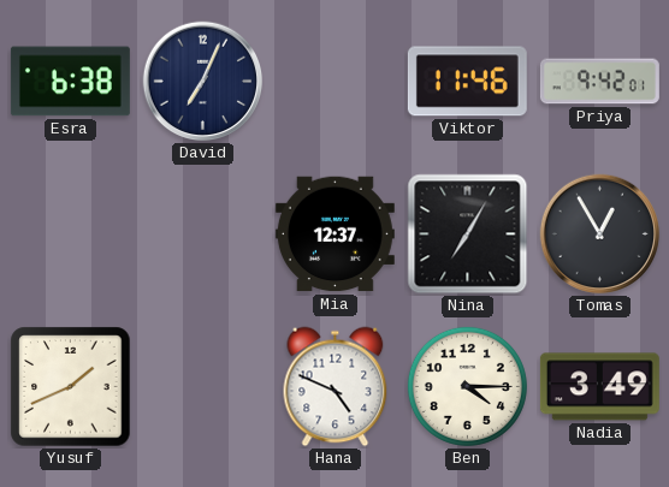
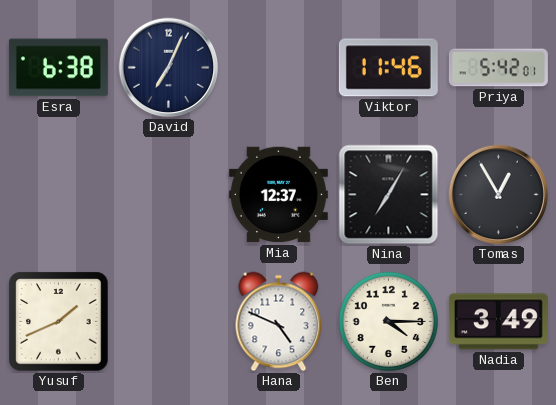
Priya: 9:42 -> 5:42 (498, 68)
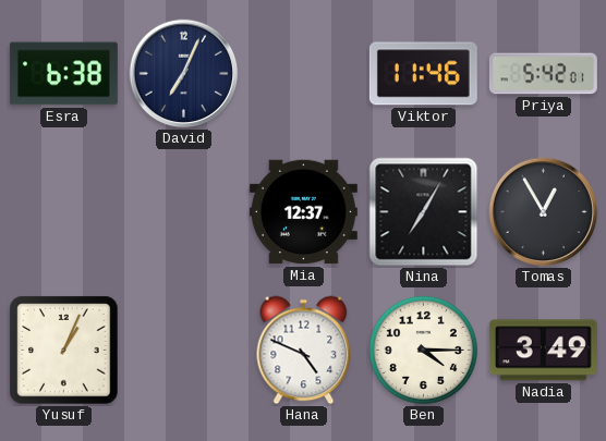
Yusuf: 1:41 -> 1:04 (64, 351)
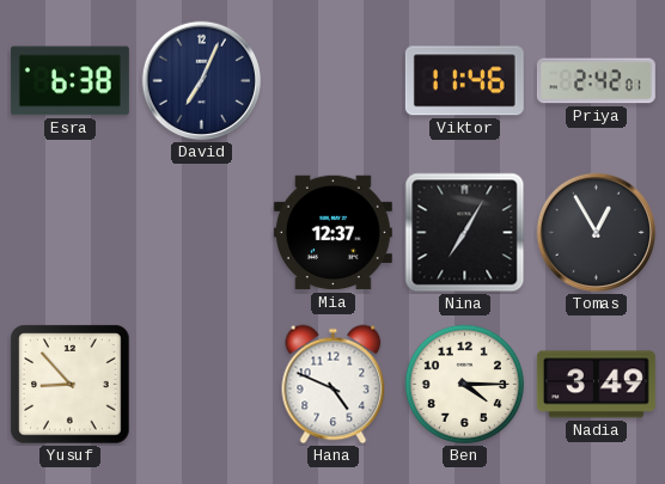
Priya: 5:42 -> 2:42 (596, 81)
Yusuf: 1:04 -> 8:53 (71, 385)
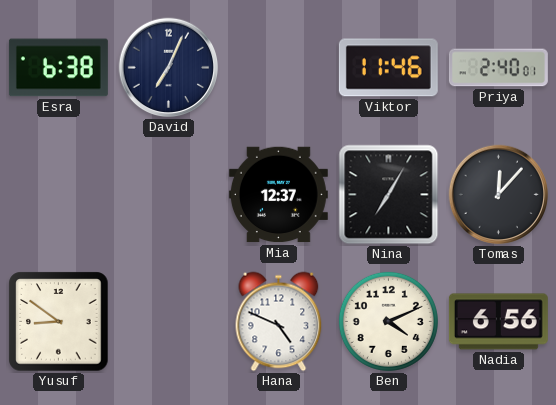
Priya: 2:42 -> 2:40 (498, 68)
Tomas: 12:55 -> 12:07 (499, 195)
Yusuf: 8:53 -> 8:51 (59, 322)
Ben: 4:15 -> 4:11 (388, 321)
Nadia: 3:49 -> 6:56 (498, 322)
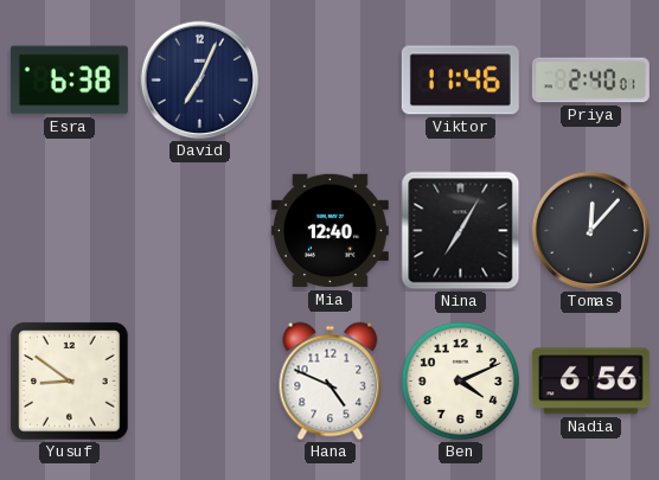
Mia: 12:37 -> 12:40 (329, 231)
